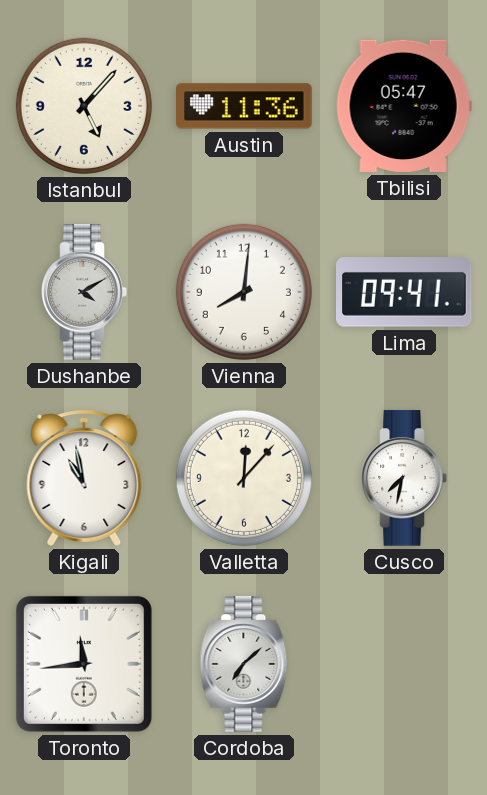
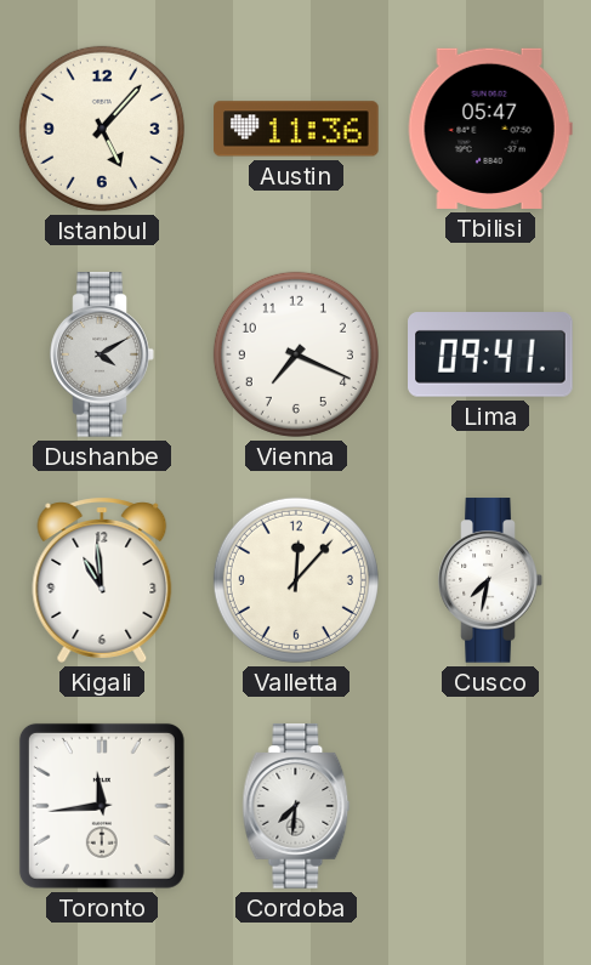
Vienna: 8:01 -> 7:19 (296, 354)
Kigali: 10:58 -> 10:59 (102, 580)
Cordoba: 7:08 -> 7:31 (296, 806)
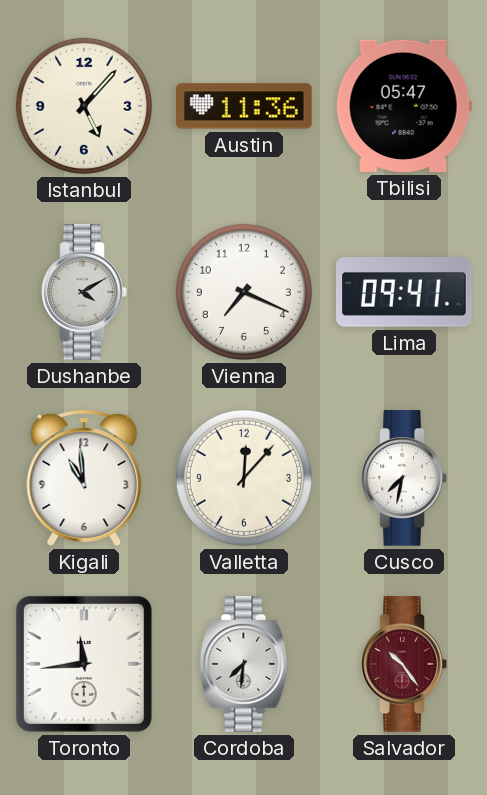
Salvador: none -> 10:24 (404, 664)
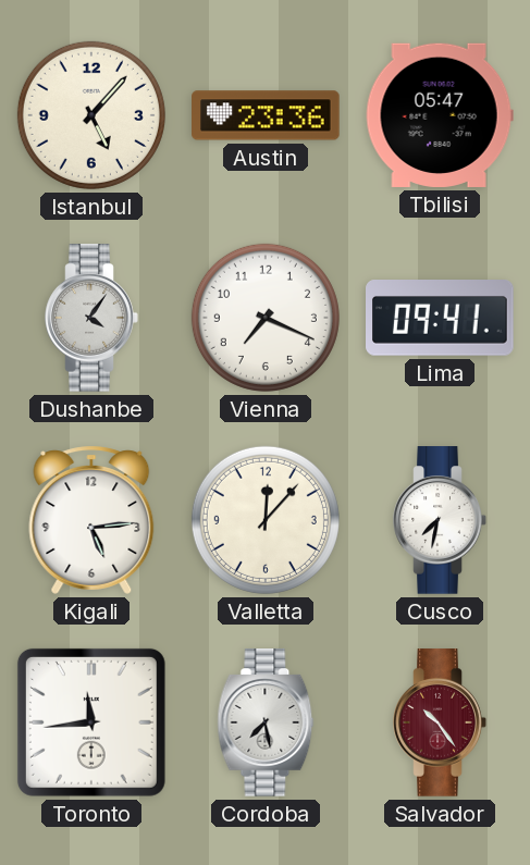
Austin: 11:36 -> 23:36 (266, 115)
Dushanbe: 4:10 -> 4:06 (91, 318)
Kigali: 10:59 -> 5:14 (91, 520)
Cordoba: 7:31 -> 7:28 (266, 722)
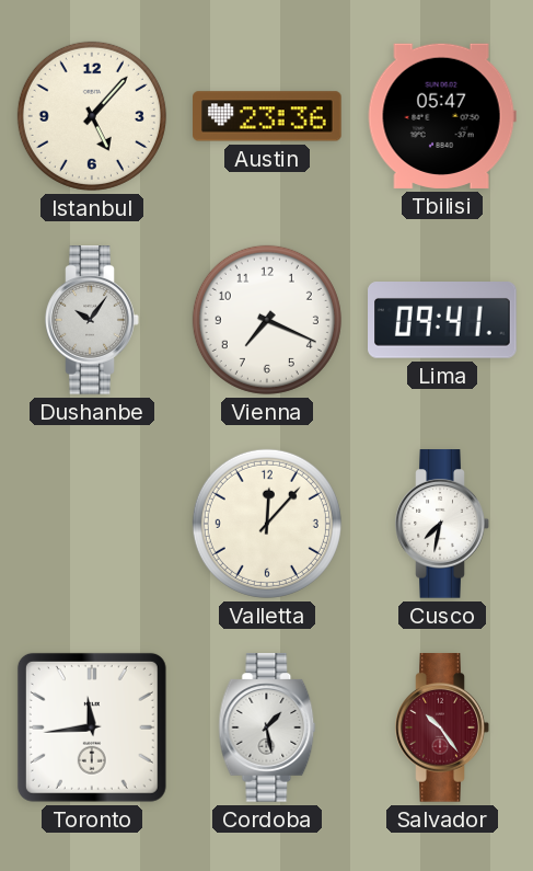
Dushanbe: 4:06 -> 10:06 (92, 320)
Kigali: 5:14 -> none (91, 520)
Cordoba: 7:28 -> 1:28 (267, 727)
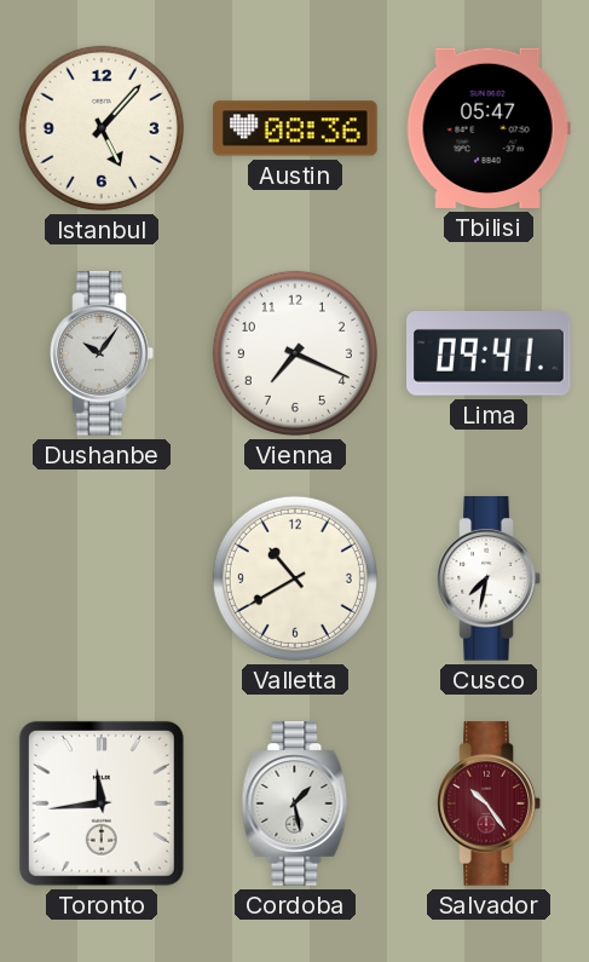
Austin: 23:36 -> 08:36 (295, 128)
Valletta: 12:07 -> 10:40 (295, 578)
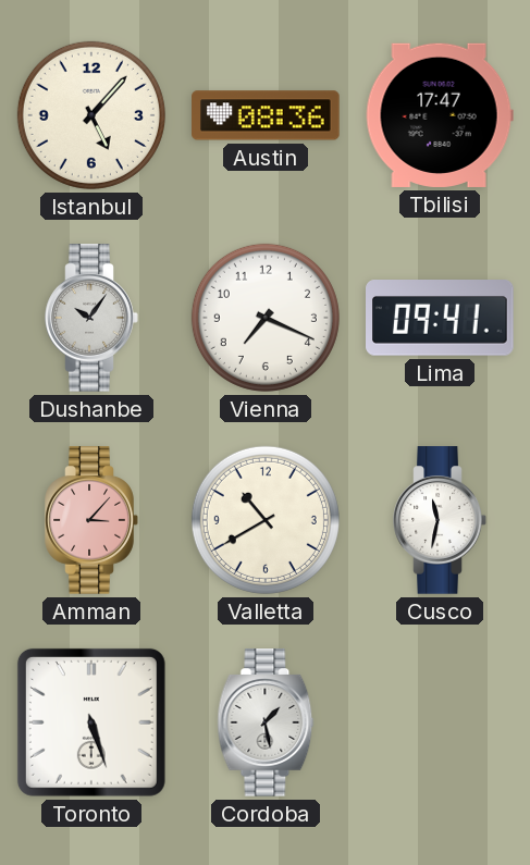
Tbilisi: 05:47 -> 17:47 (440, 115)
Amman: none -> 3:07 (91, 520)
Cusco: 7:32 -> 11:32 (440, 520)
Toronto: 11:44 -> 5:27 (91, 722)
Salvador: 10:24 -> none (489, 803)
